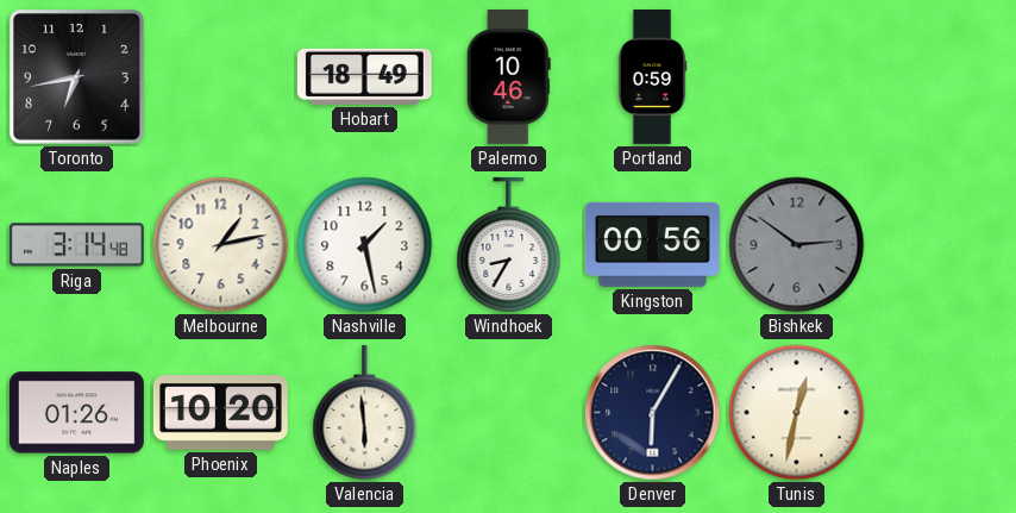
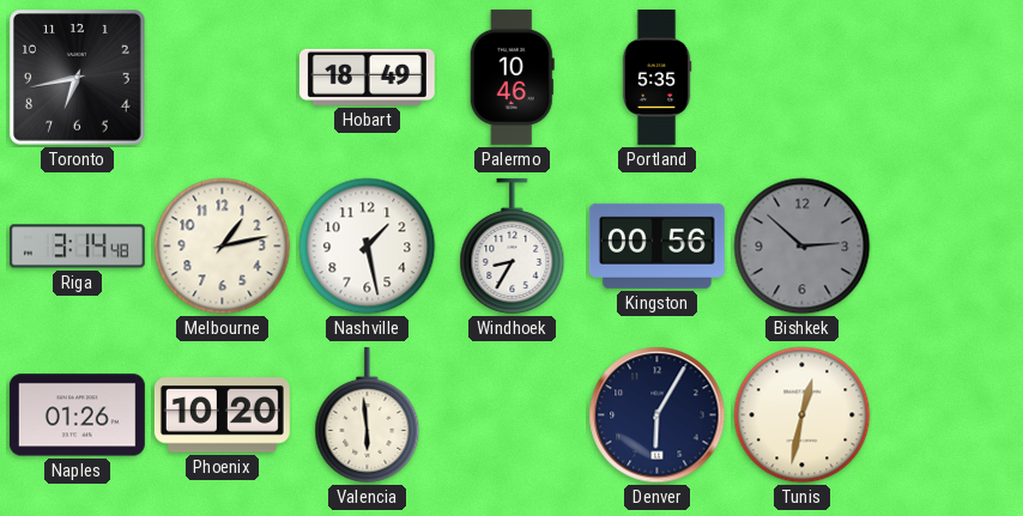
Portland: 0:59 -> 5:35 (656, 77)
Bishkek: 2:51 -> 2:52 (803, 247)
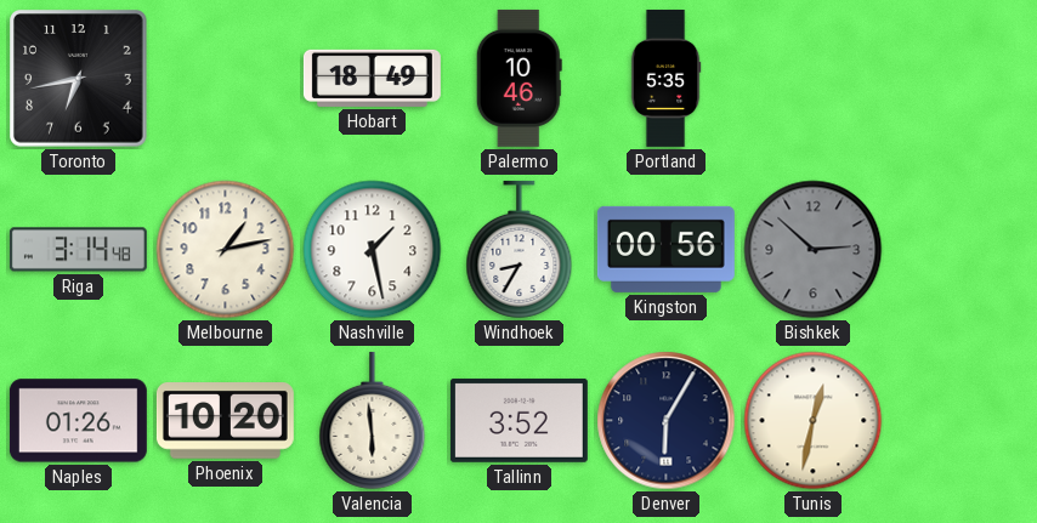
Tallinn: none -> 3:52 (518, 420)
